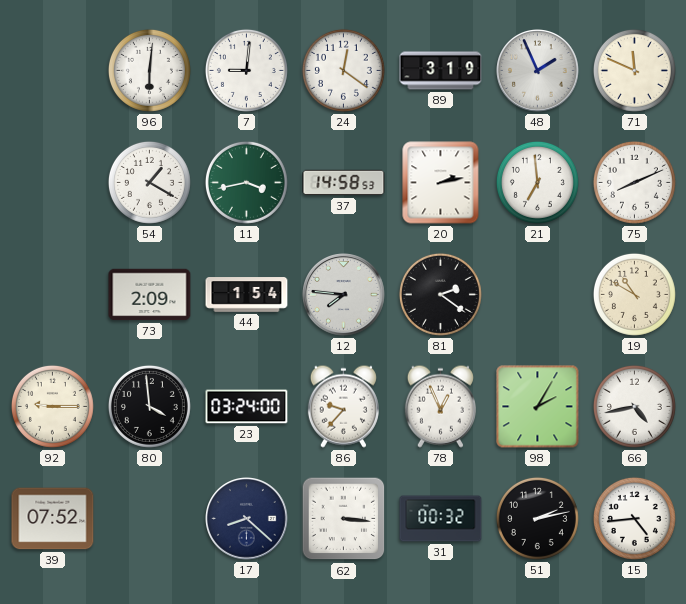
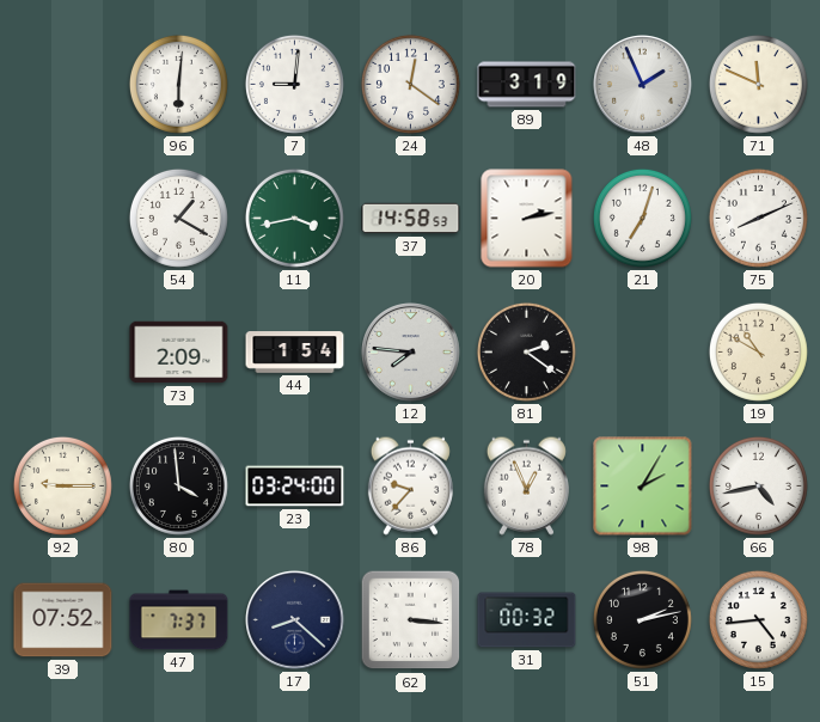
21: 6:59 -> 7:03 (642, 218)
47: none -> 7:37 (179, 620)
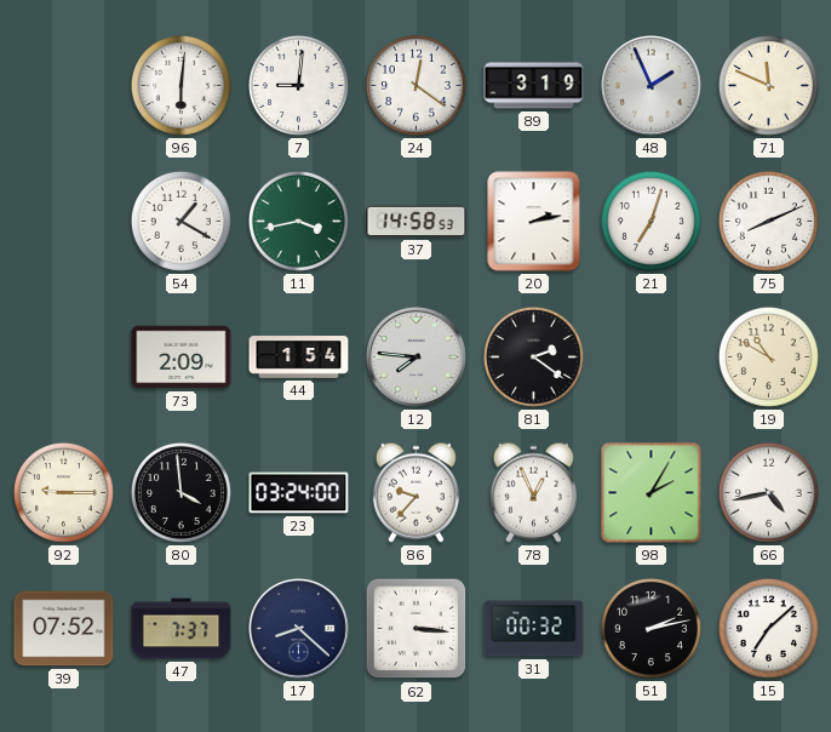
15: 4:44 -> 7:08 (768, 628)
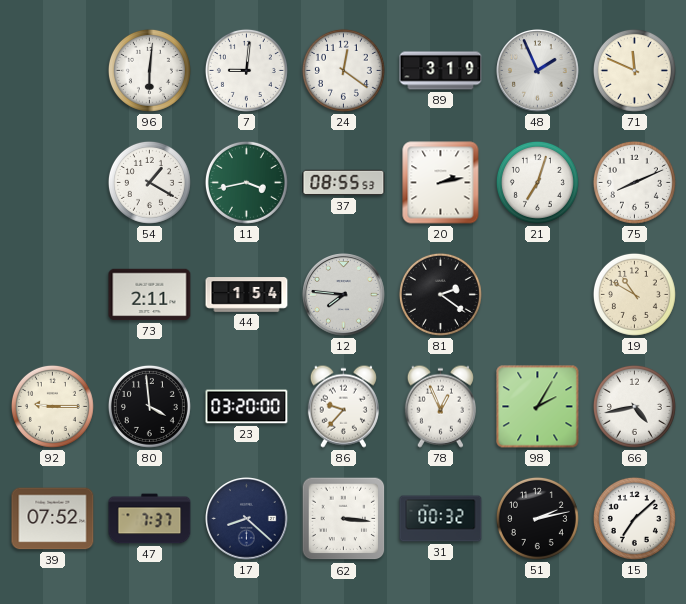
37: 14:58 -> 08:55 (344, 183)
73: 2:09 -> 2:11 (150, 295)
23: 03:24 -> 03:20 (247, 407)
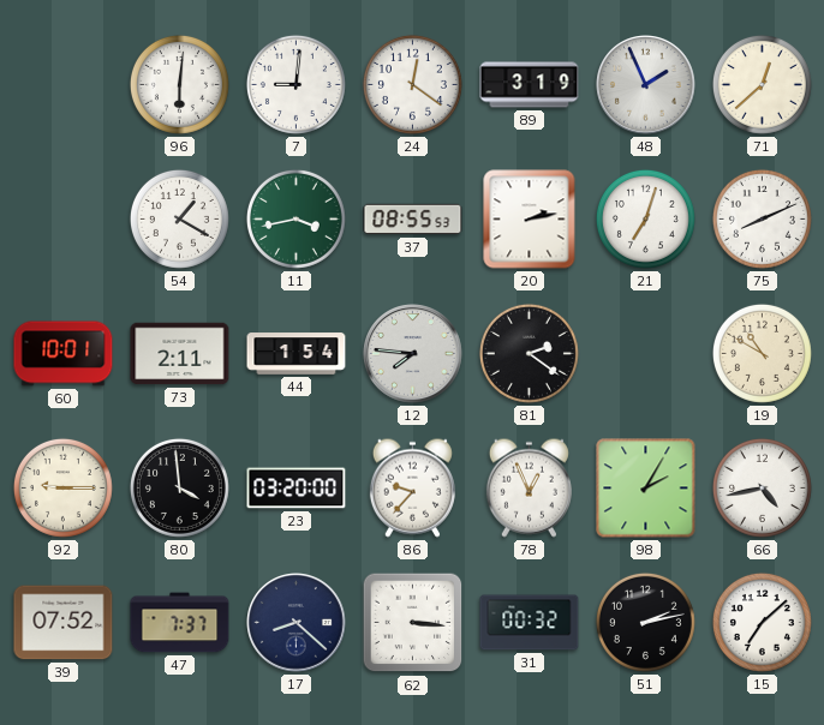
71: 11:49 -> 12:38 (762, 84)
60: none -> 10:01 (64, 354)
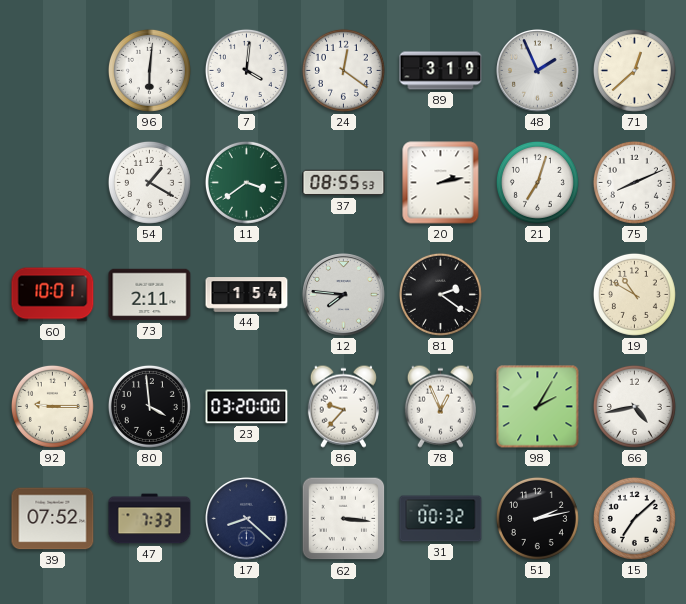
7: 9:01 -> 4:01 (246, 70)
11: 3:43 -> 3:39 (246, 182)
47: 7:37 -> 7:33 (150, 519)
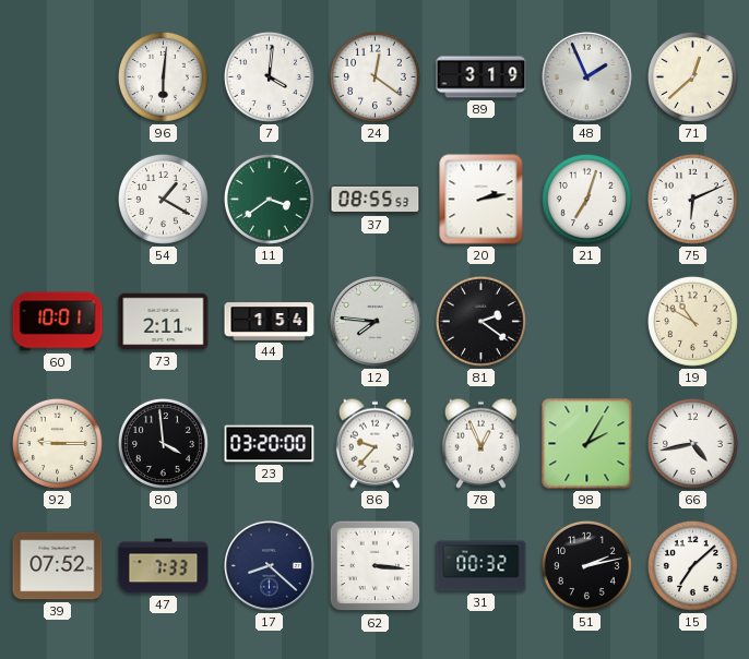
75: 8:11 -> 6:11 (692, 199)
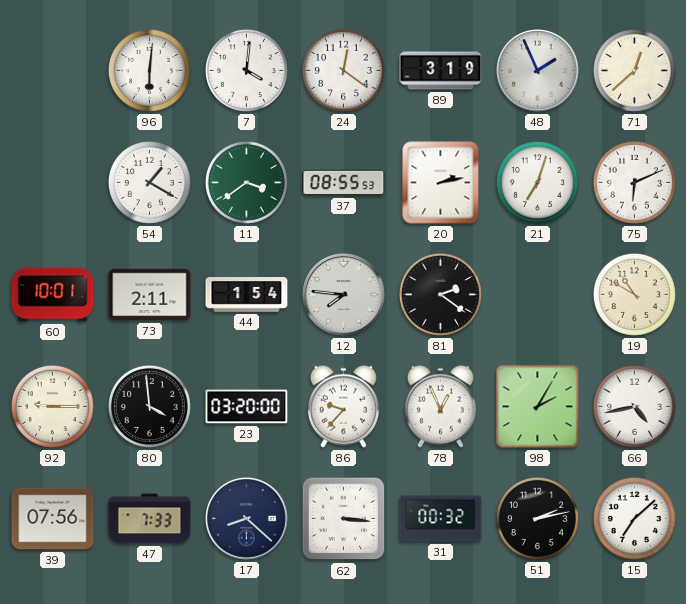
39: 07:52 -> 07:56 (53, 519)
